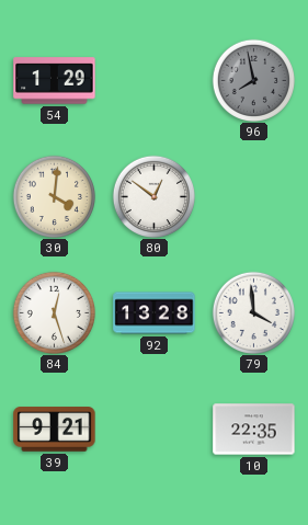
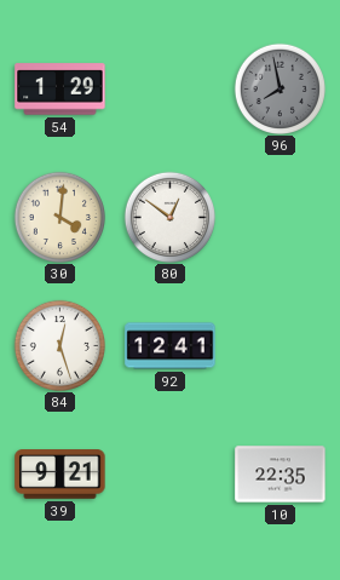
92: 13:28 -> 12:41 (171, 346)
79: 3:59 -> none (253, 312)
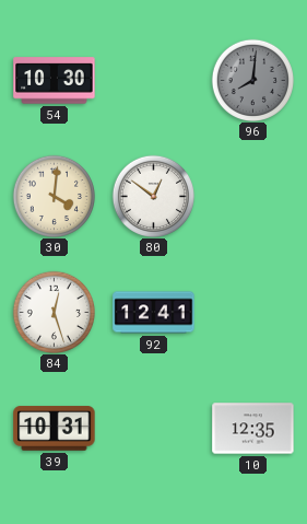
54: 1:29 -> 10:30 (55, 81)
96: 7:58 -> 8:01 (252, 80)
39: 9:21 -> 10:31 (55, 429)
10: 22:35 -> 12:35 (253, 429)
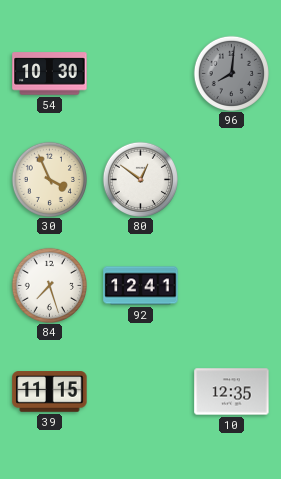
30: 4:01 -> 3:56 (49, 179)
84: 12:27 -> 7:27 (49, 285)
39: 10:31 -> 11:15 (50, 392)
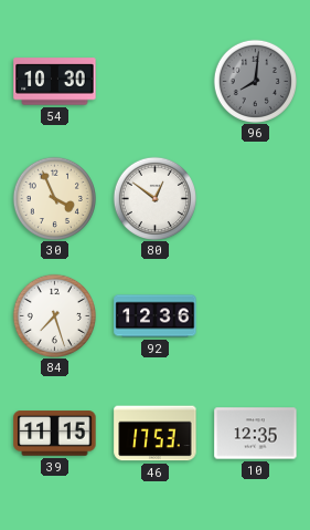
92: 12:41 -> 12:36 (156, 316)
46: none -> 17:53 (156, 434)
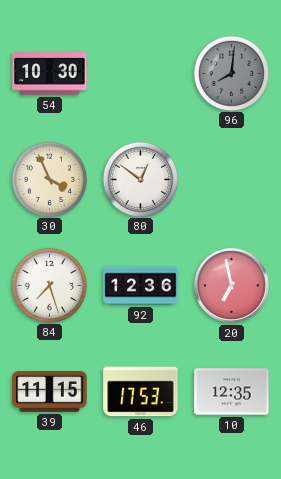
20: none -> 6:58 (232, 286)
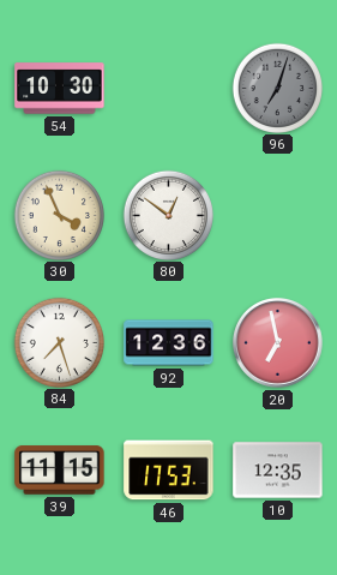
96: 8:01 -> 7:03 (277, 88)
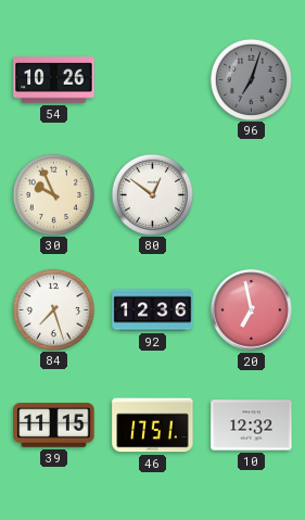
54: 10:30 -> 10:26 (54, 80)
30: 3:56 -> 9:56 (53, 194)
46: 17:53 -> 17:51 (153, 426)
10: 12:35 -> 12:32 (252, 426)
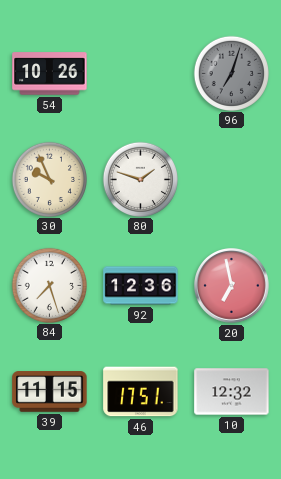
80: 12:51 -> 1:48 (140, 179)
